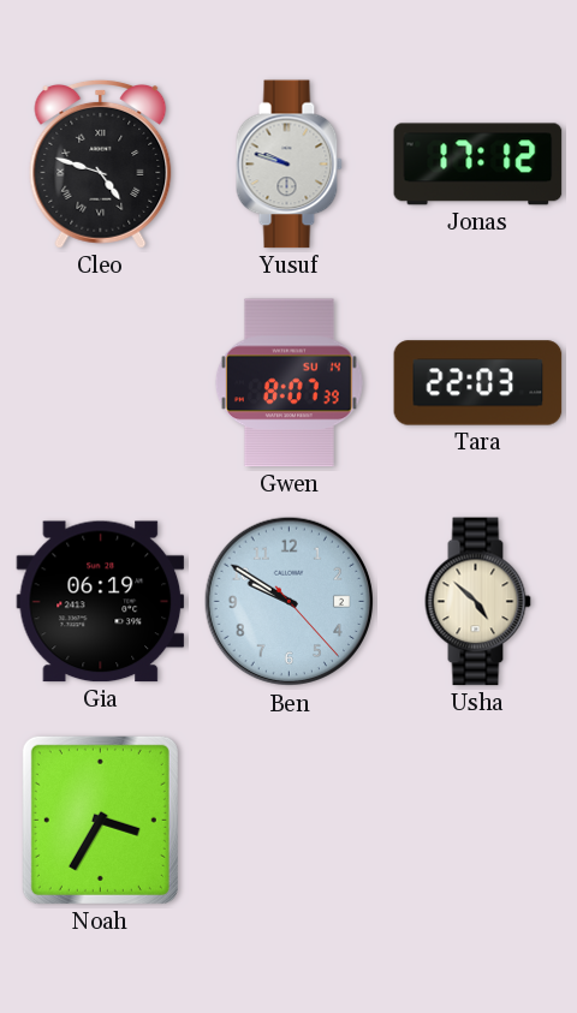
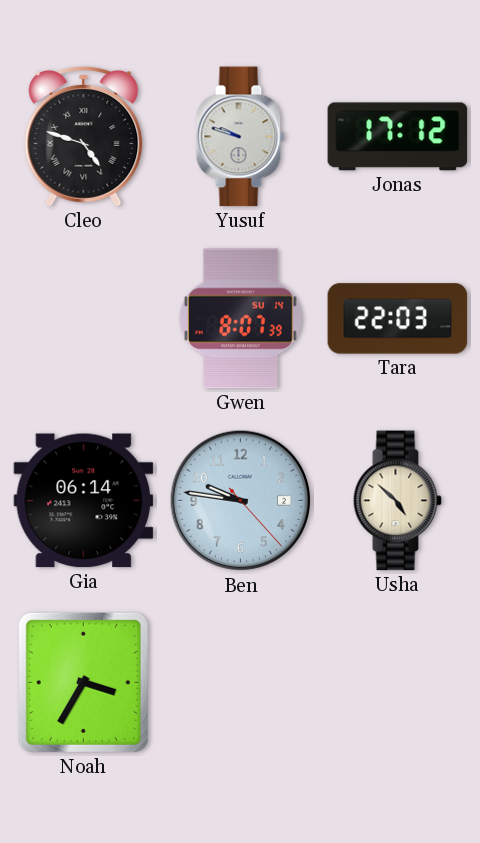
Gia: 06:19 -> 06:14 (84, 501)
Ben: 9:50 -> 9:46 (241, 501)
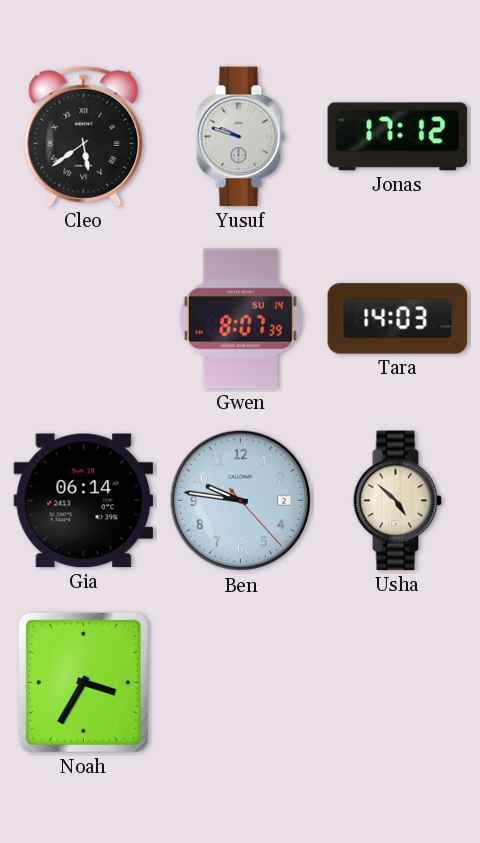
Cleo: 4:48 -> 5:39 (84, 136)
Tara: 22:03 -> 14:03 (398, 319)
